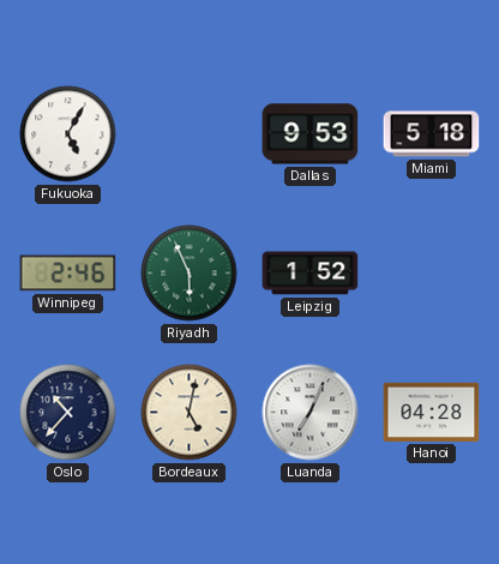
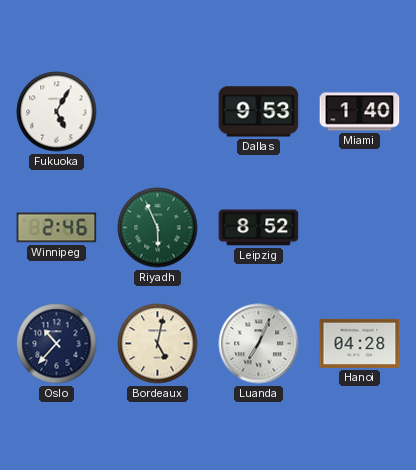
Miami: 5:18 -> 1:40 (360, 112)
Leipzig: 1:52 -> 8:52 (259, 228)
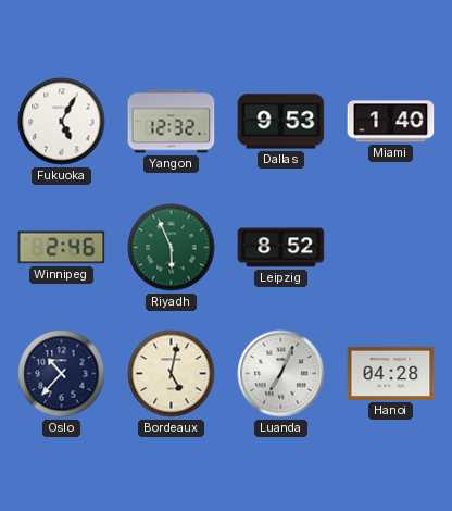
Yangon: none -> 12:32 (172, 122)
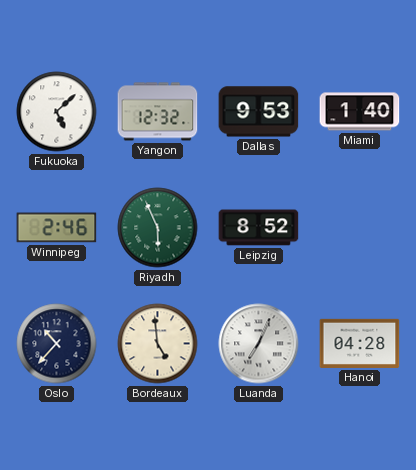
Fukuoka: 5:05 -> 5:08 (57, 112)
Bordeaux: 5:02 -> 4:59 (158, 344)
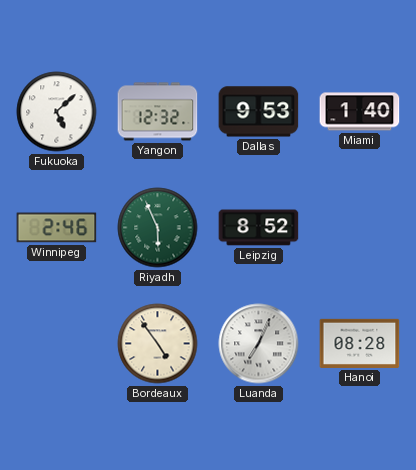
Oslo: 10:37 -> none (57, 344)
Bordeaux: 4:59 -> 4:54 (158, 344)
Hanoi: 04:28 -> 08:28 (360, 343)
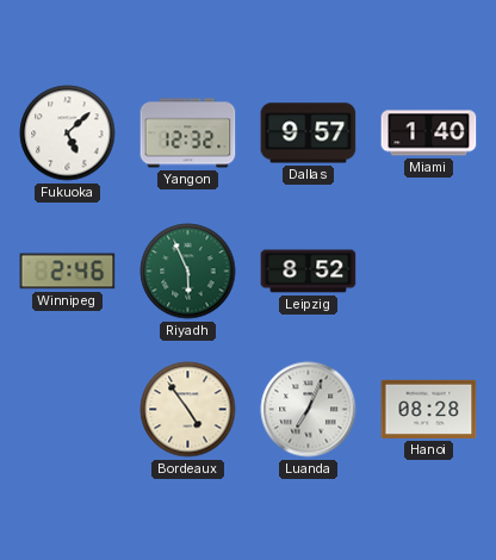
Dallas: 9:53 -> 9:57 (309, 133)
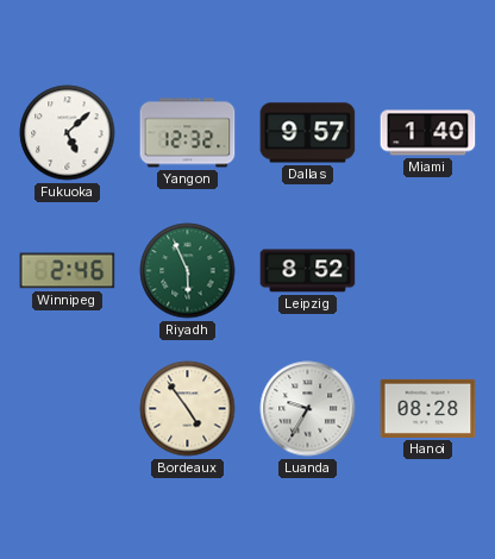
Luanda: 7:04 -> 9:35 (308, 409)
